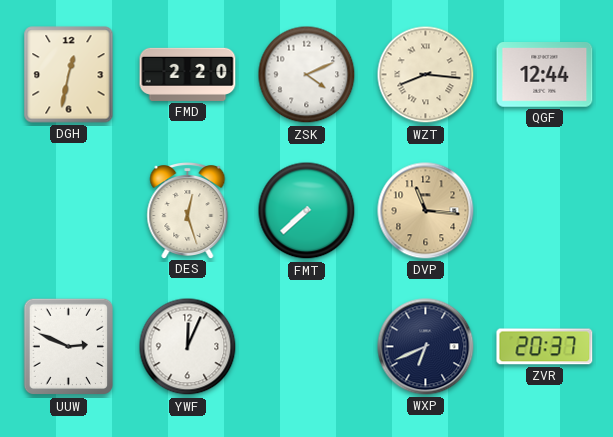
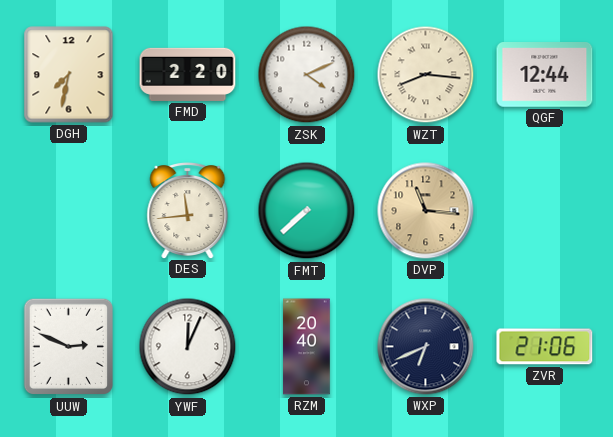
DGH: 12:32 -> 7:32 (69, 75)
DES: 12:27 -> 11:44 (188, 211)
RZM: none -> 20:40 (307, 347)
ZVR: 20:37 -> 21:06 (545, 347)
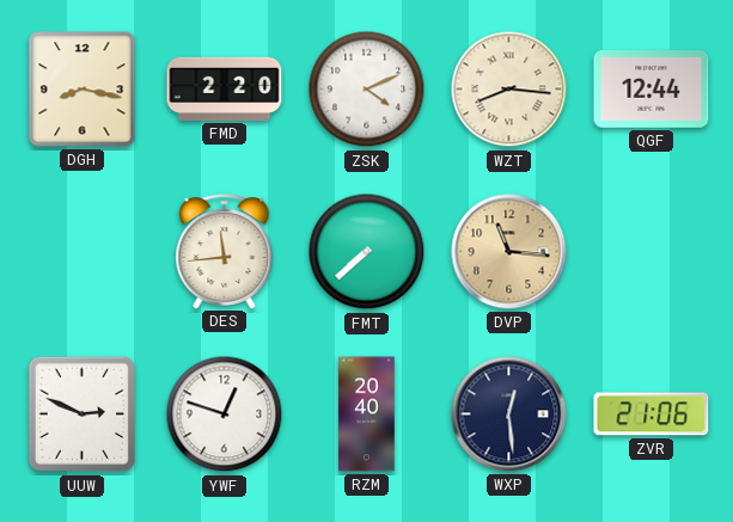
DGH: 7:32 -> 8:17 (83, 90)
YWF: 12:04 -> 12:48 (225, 414)
WXP: 6:41 -> 12:29 (509, 414)
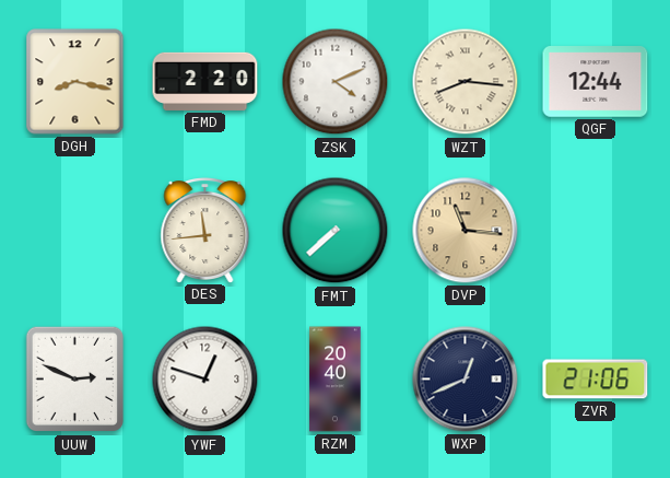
WXP: 12:29 -> 12:41 (466, 380)
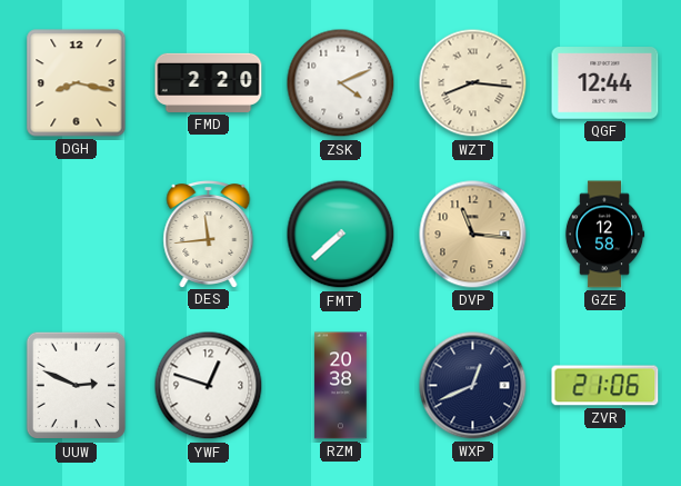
GZE: none -> 12:58 (604, 235)
RZM: 20:40 -> 20:38 (341, 386)
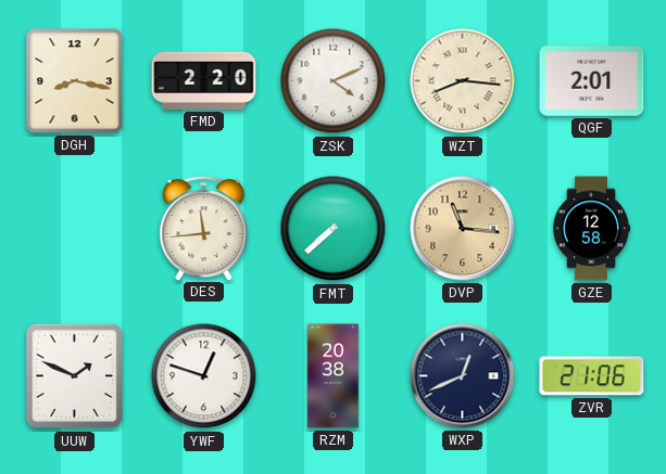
QGF: 12:44 -> 2:01 (592, 81)
UUW: 2:49 -> 1:49 (74, 376)
